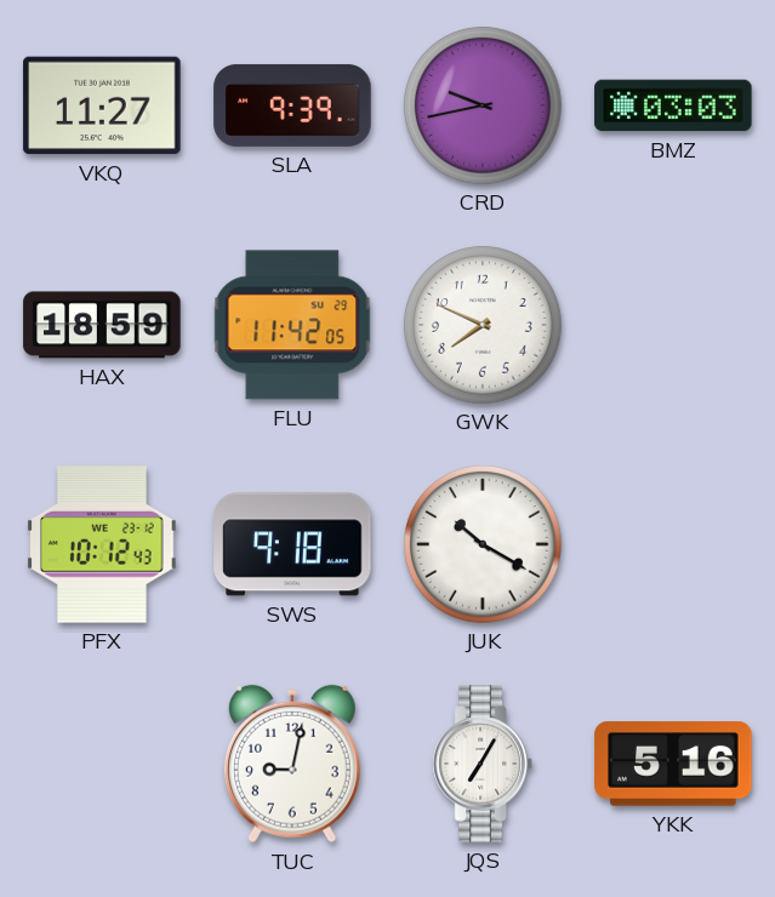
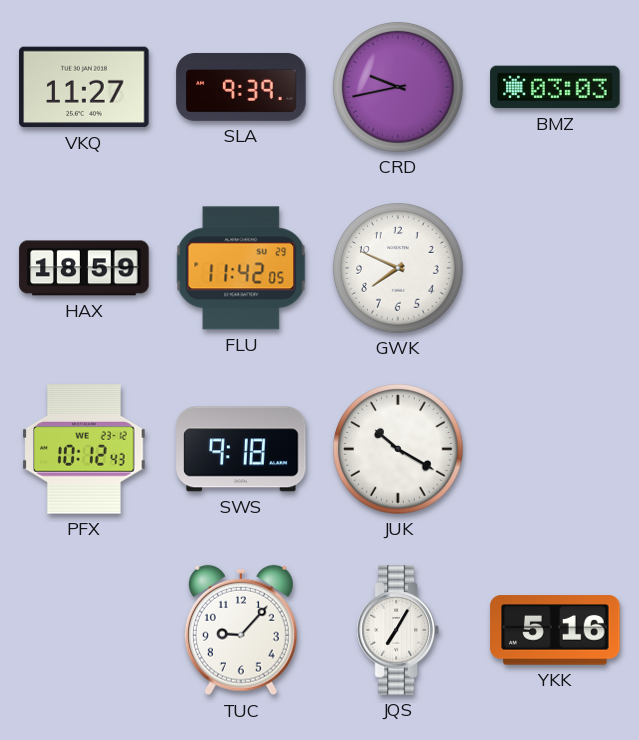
TUC: 9:02 -> 9:07 (241, 630)
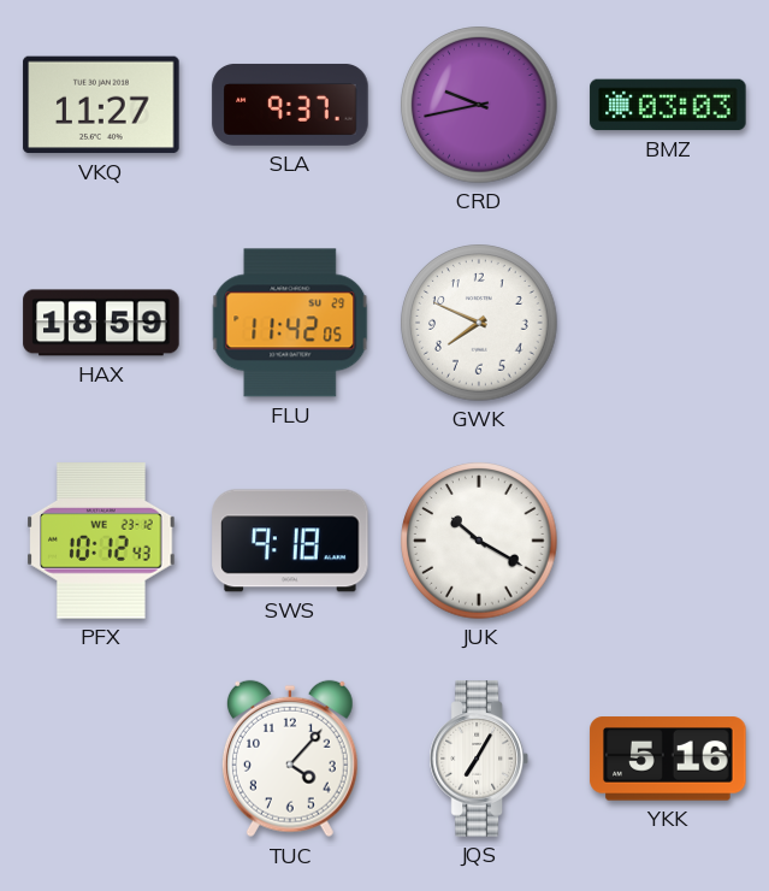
SLA: 9:39 -> 9:37 (290, 105)
TUC: 9:07 -> 4:07 (290, 759)
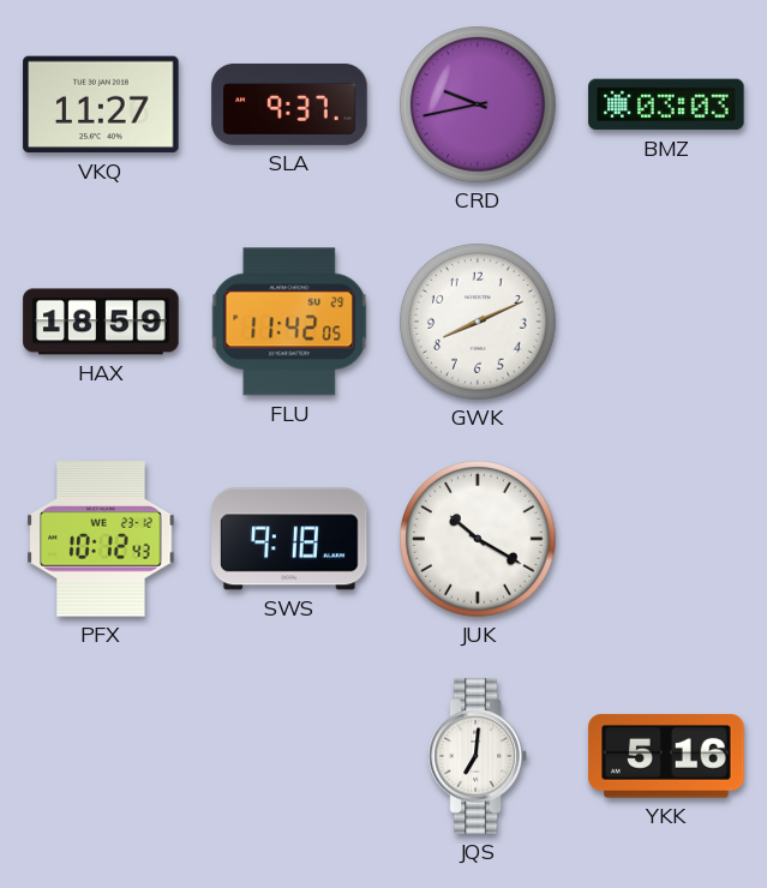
GWK: 7:49 -> 8:11 (478, 322)
TUC: 4:07 -> none (290, 759)
JQS: 7:05 -> 7:01 (478, 756)
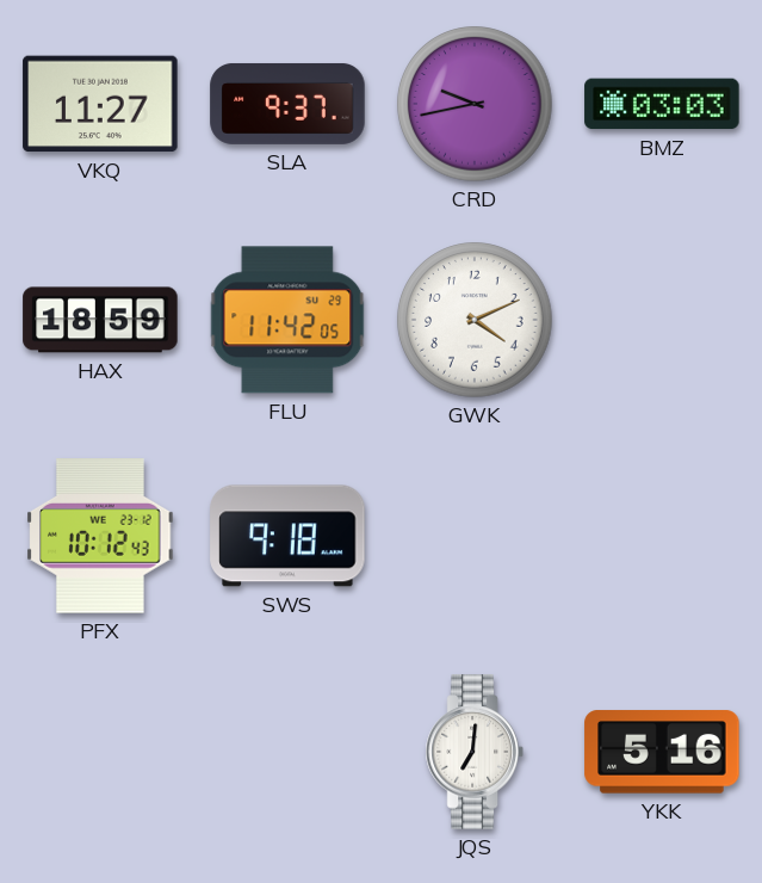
GWK: 8:11 -> 4:11 (475, 320)
JUK: 10:20 -> none (478, 539)
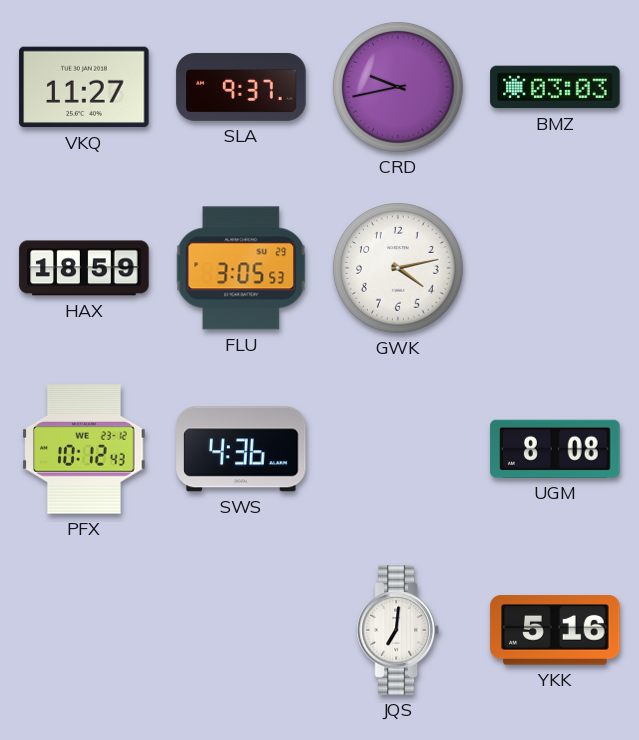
FLU: 11:42 -> 3:05 (241, 268)
GWK: 4:11 -> 4:13 (398, 268)
SWS: 9:18 -> 4:36 (241, 449)
UGM: none -> 8:08 (555, 449)
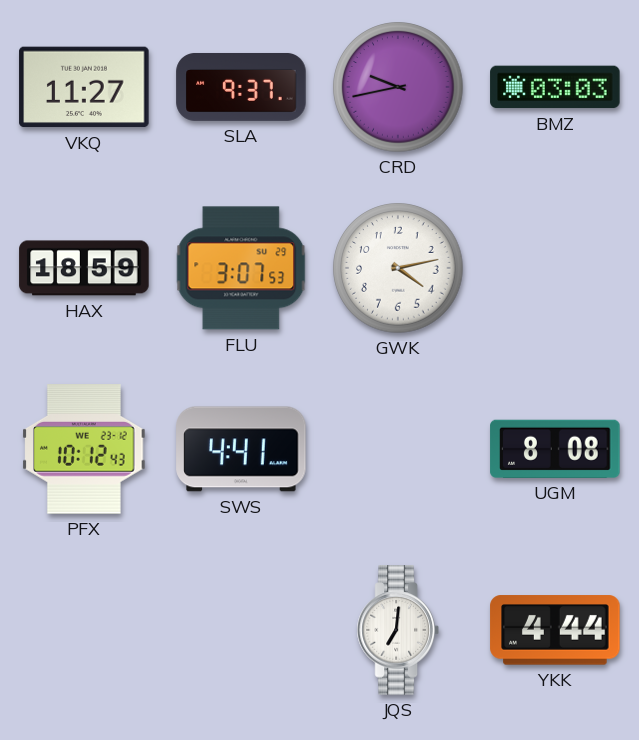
FLU: 3:05 -> 3:07 (241, 268)
SWS: 4:36 -> 4:41 (241, 449)
YKK: 5:16 -> 4:44 (555, 630)
